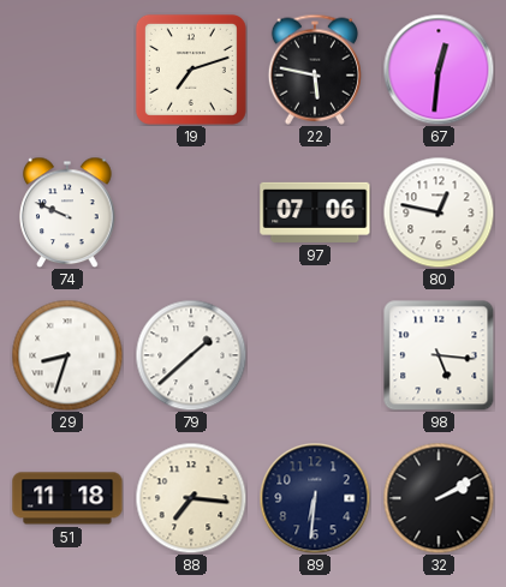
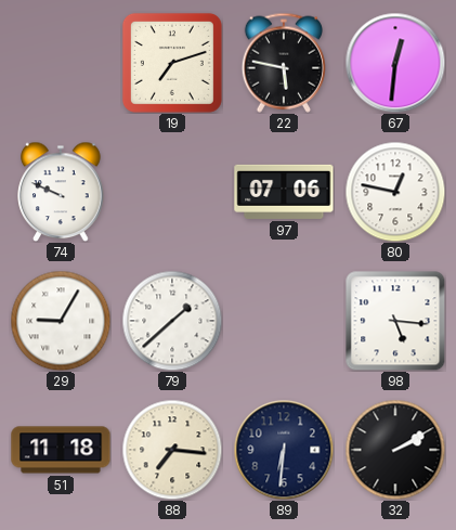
29: 8:33 -> 9:05 (61, 321)
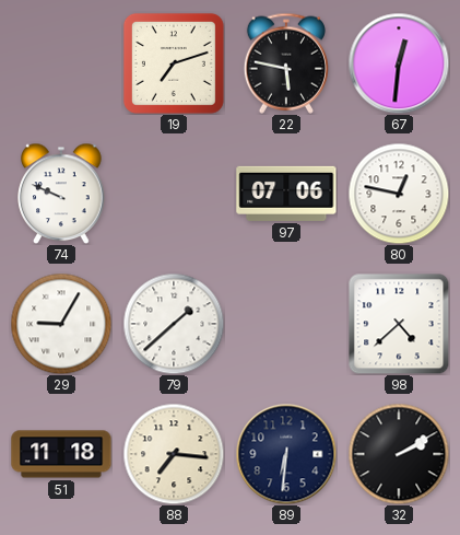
98: 5:16 -> 4:38 (399, 324)
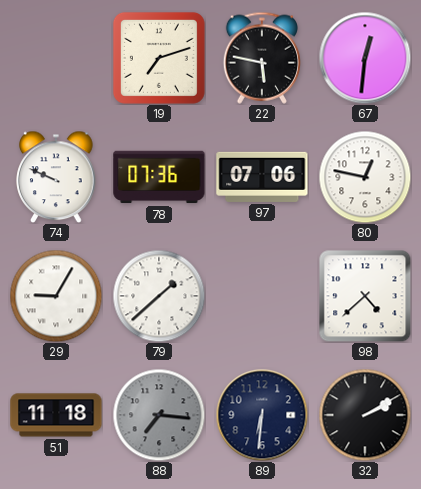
78: none -> 07:36 (159, 177)
88 dial: cream -> grey (159, 415)
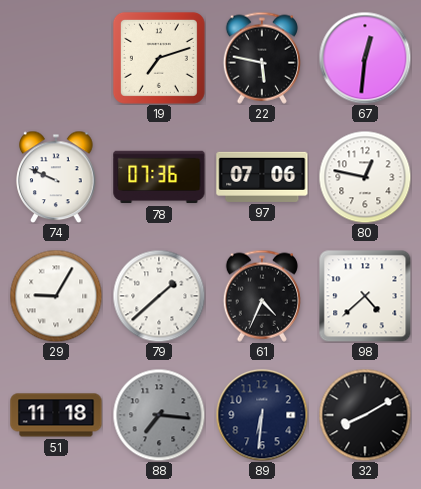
61: none -> 4:34 (262, 296)
32: 2:10 -> 8:10 (365, 415)
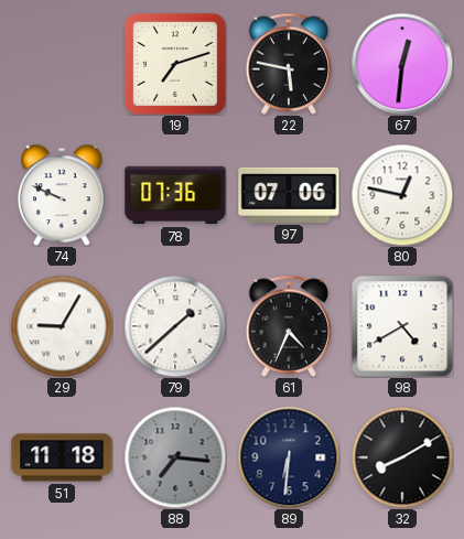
98: 4:38 -> 4:40 (402, 326)
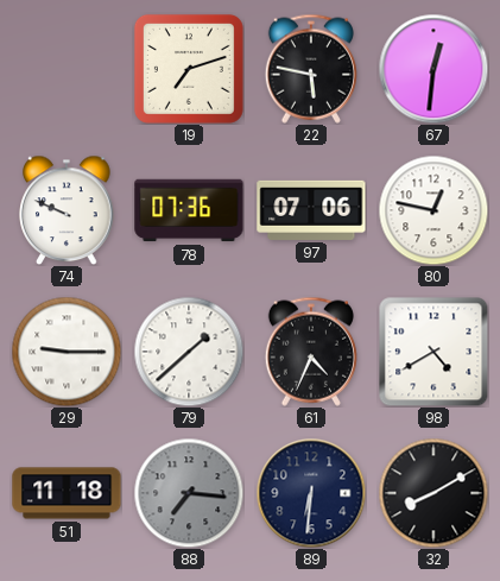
29: 9:05 -> 9:15 (67, 352)
